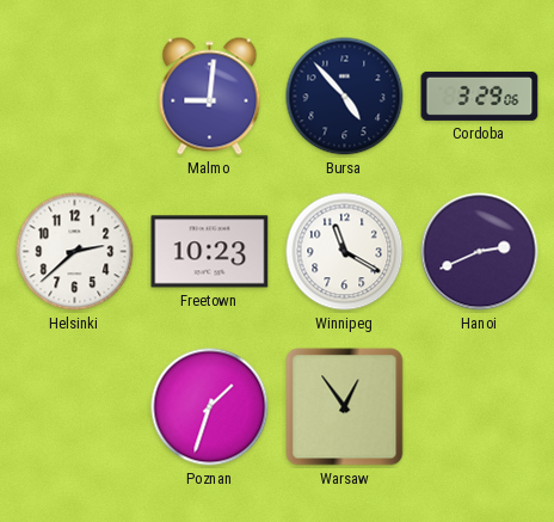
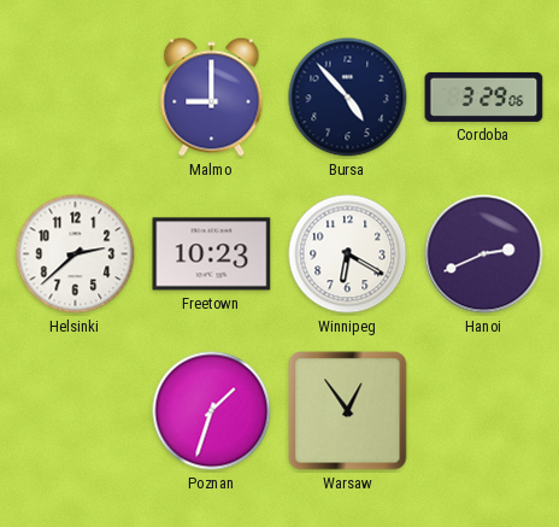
Malmo: 9:01 -> 9:00 (212, 98)
Winnipeg: 11:20 -> 6:20 (348, 254)
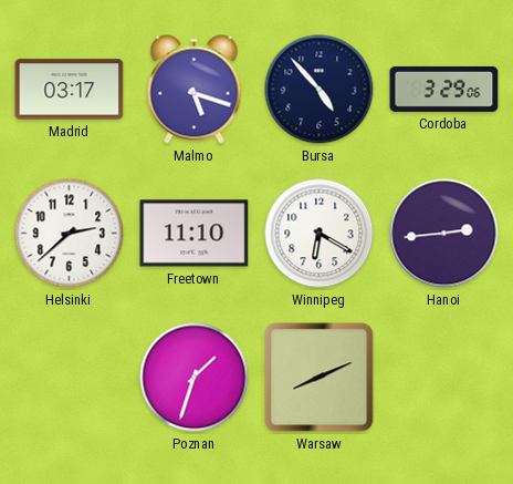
Madrid: none -> 03:17 (70, 90)
Malmo: 9:00 -> 5:18 (195, 90)
Freetown: 10:23 -> 11:10 (195, 234)
Hanoi: 2:41 -> 2:44 (444, 234)
Warsaw: 12:54 -> 8:11 (320, 378)
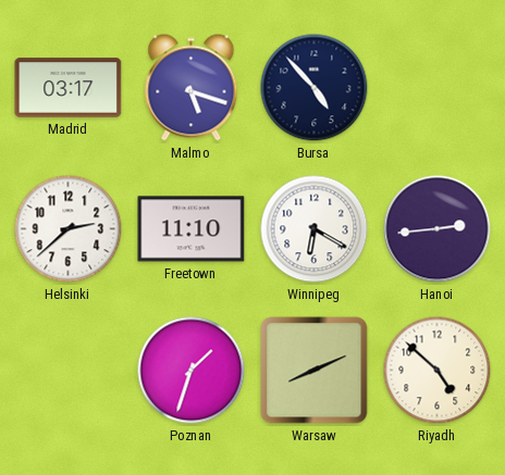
Cordoba: 3:29 -> none (444, 89)
Riyadh: none -> 4:52 (438, 371)
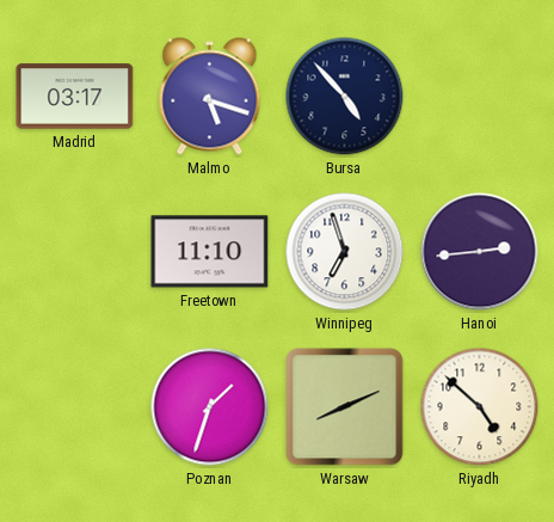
Helsinki: 2:38 -> none (69, 229)
Winnipeg: 6:20 -> 6:57 (345, 252)
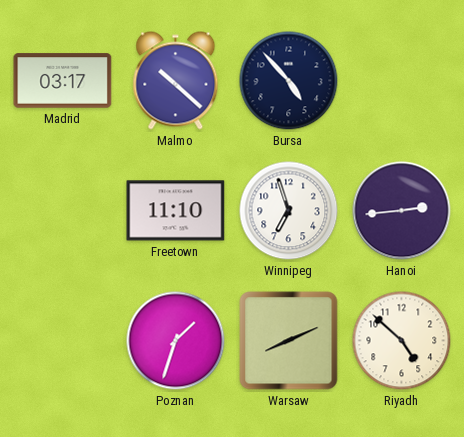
Malmo: 5:18 -> 10:22 (176, 81)
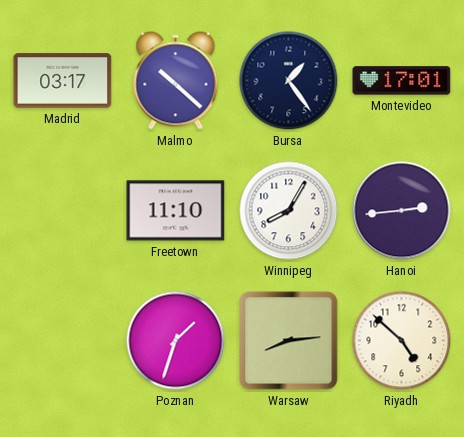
Bursa: 4:53 -> 1:24 (289, 81)
Montevideo: none -> 17:01 (402, 81)
Winnipeg: 6:57 -> 8:05 (289, 211)
Warsaw: 8:11 -> 8:14 (289, 341)
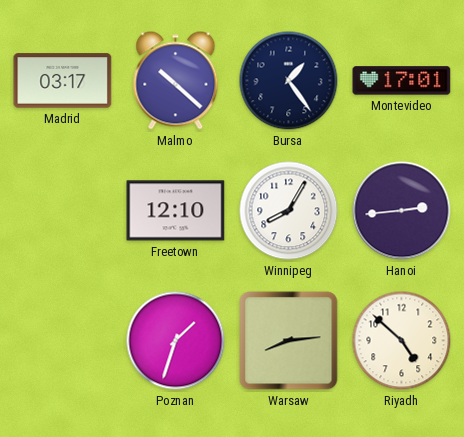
Freetown: 11:10 -> 12:10 (176, 211)
